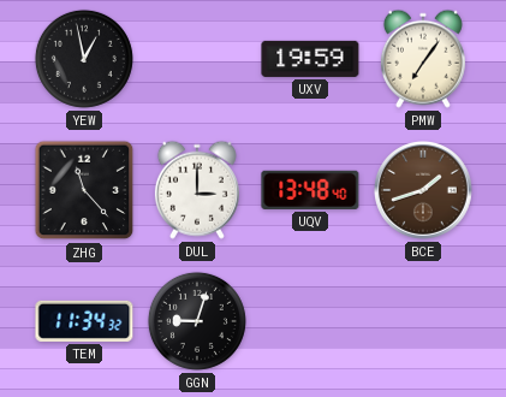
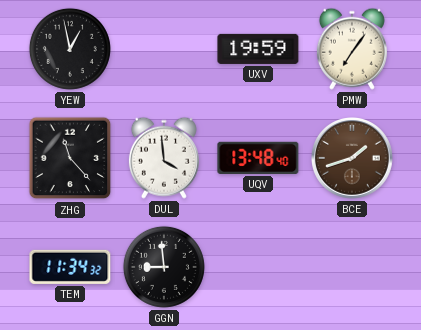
DUL: 3:00 -> 3:59 (164, 158)
GGN: 9:03 -> 8:59 (164, 267)
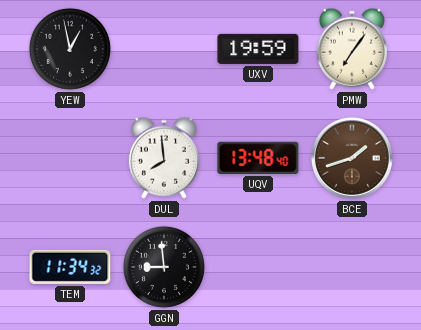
ZHG: 11:23 -> none (70, 158)
DUL: 3:59 -> 7:59 (164, 158)
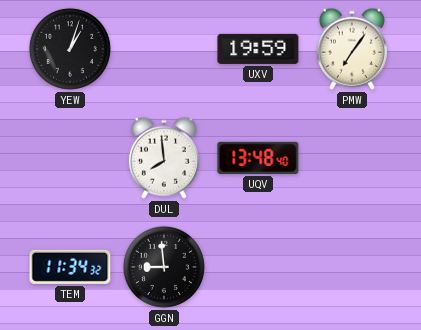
YEW: 12:58 -> 1:03 (70, 49)
BCE: 1:42 -> none (353, 159)
